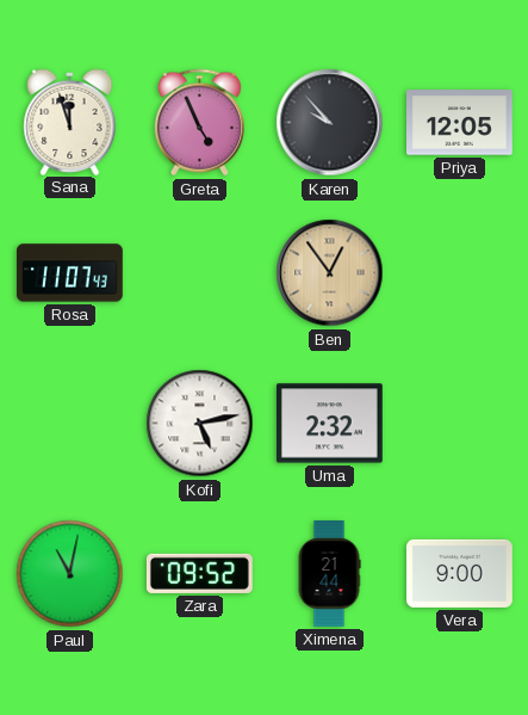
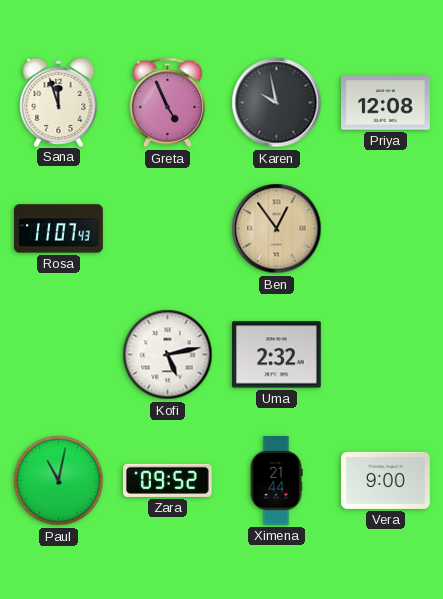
Karen: 9:53 -> 9:58 (277, 103)
Priya: 12:05 -> 12:08 (386, 103)
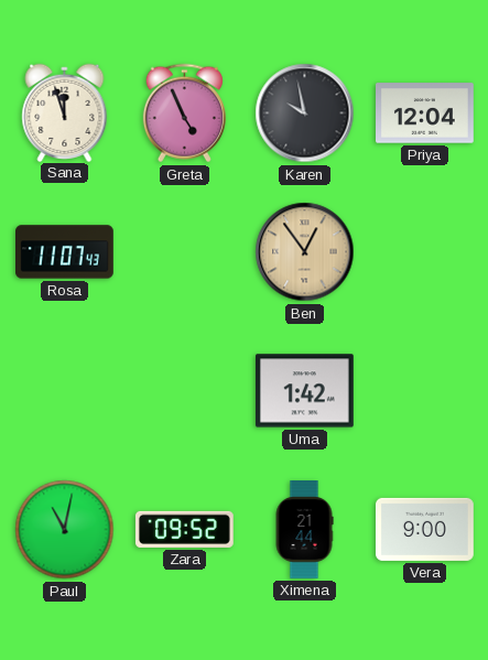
Priya: 12:08 -> 12:04 (425, 113)
Kofi: 5:13 -> none (168, 355)
Uma: 2:32 -> 1:42 (304, 391)
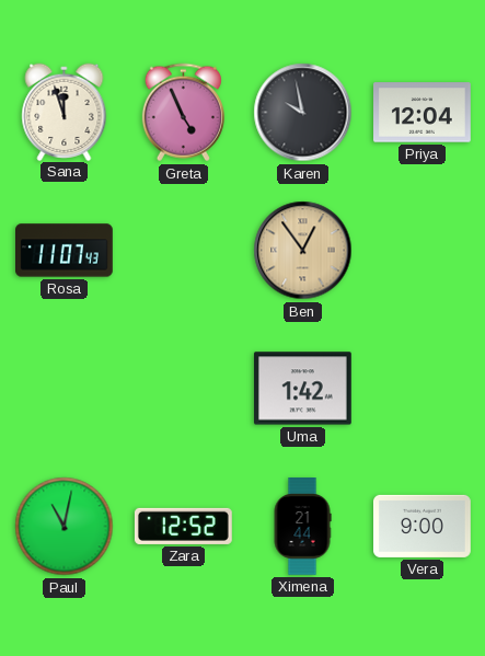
Zara: 09:52 -> 12:52 (183, 526)
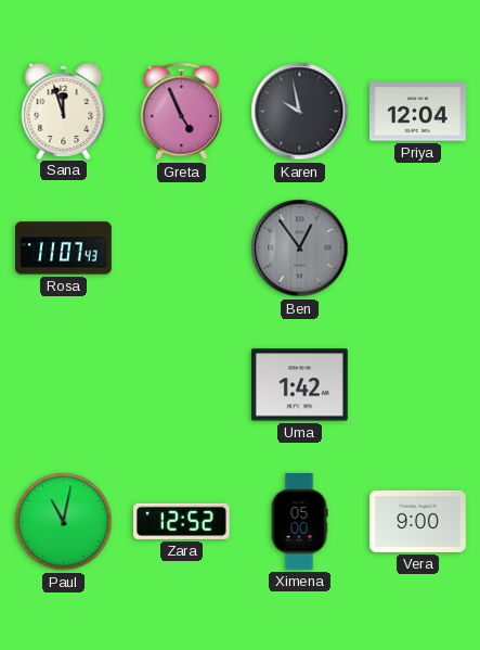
Ben dial: champagne -> grey (300, 248)
Ximena: 21:44 -> 05:00 (299, 522)
